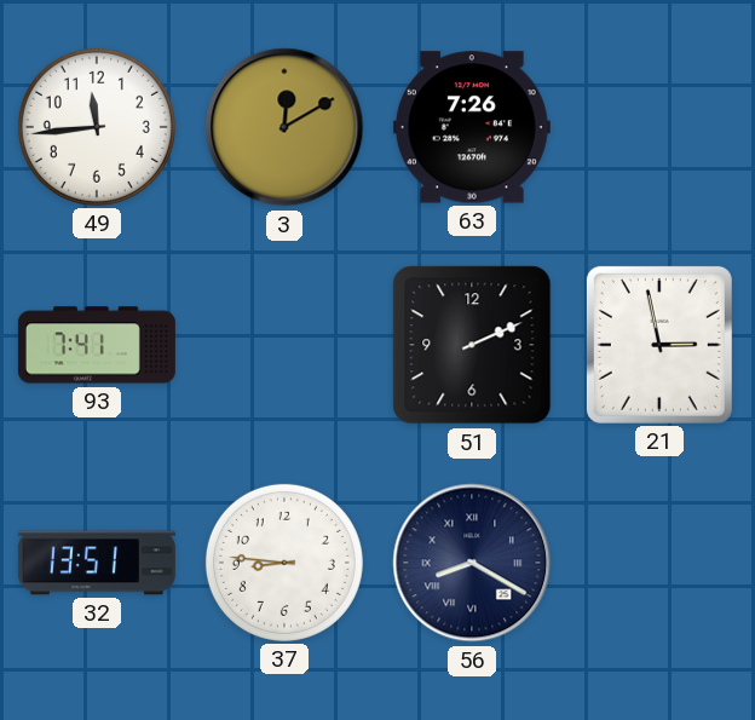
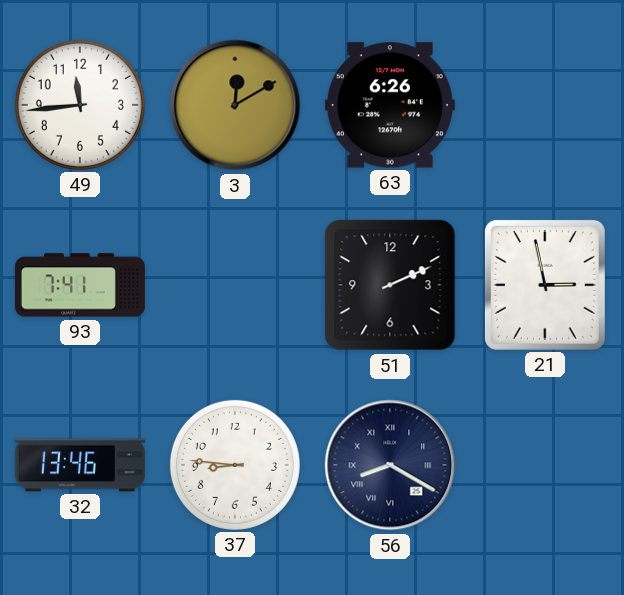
63: 7:26 -> 6:26 (390, 105)
32: 13:51 -> 13:46 (80, 465)
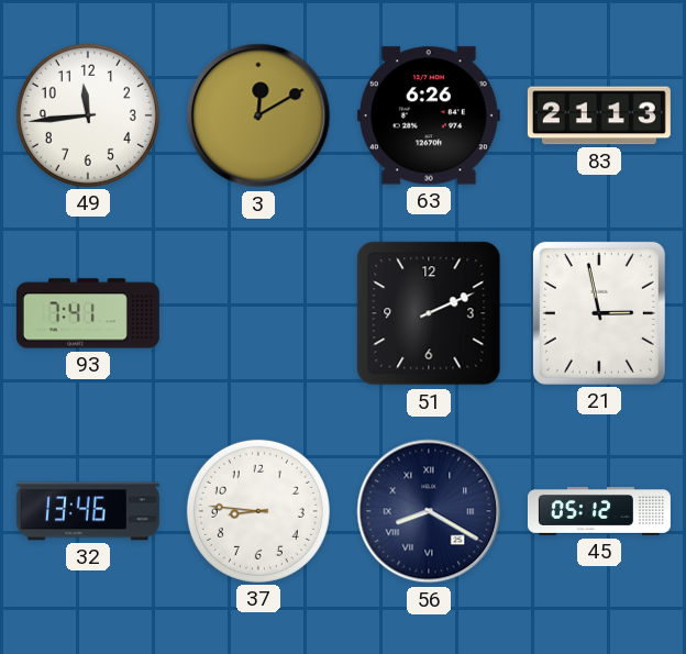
83: none -> 21:13 (599, 115)
45: none -> 05:12 (599, 511)
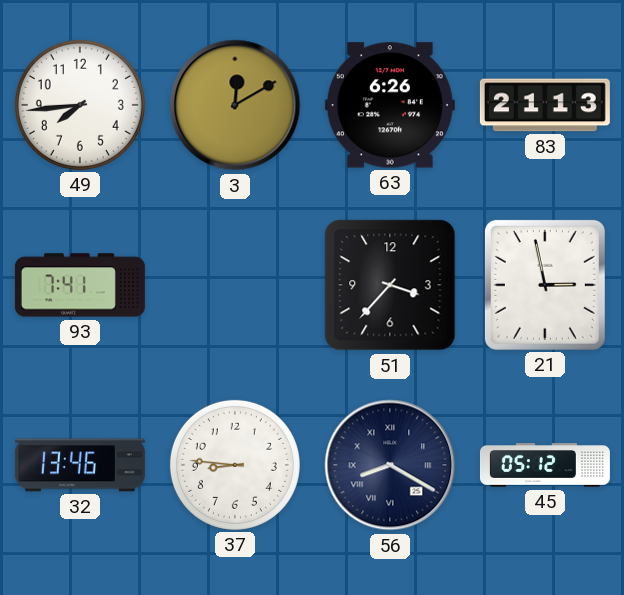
49: 11:44 -> 7:44 (80, 105)
51: 2:11 -> 3:37 (390, 285)
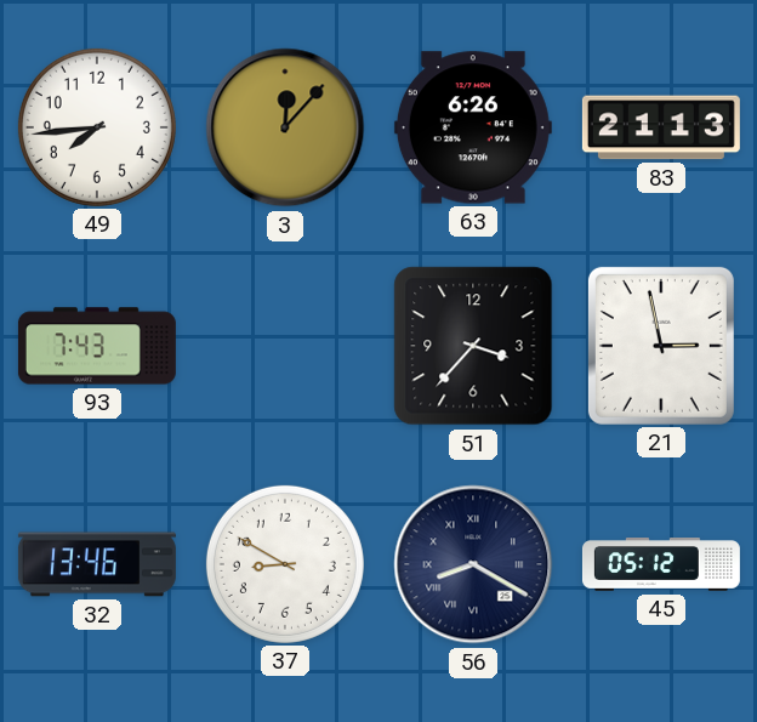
3: 12:10 -> 12:07 (285, 127)
93: 7:41 -> 7:43 (97, 346)
37: 8:46 -> 8:50 (285, 564)
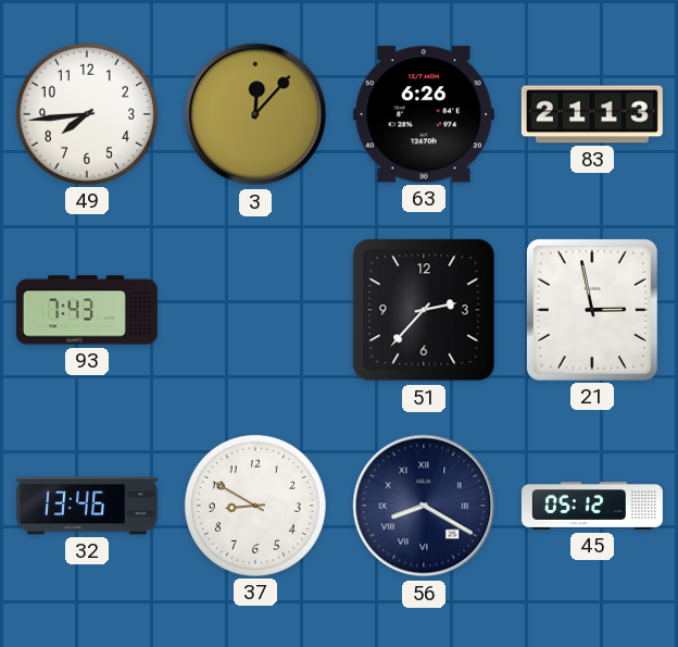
51: 3:37 -> 2:37 (424, 310)
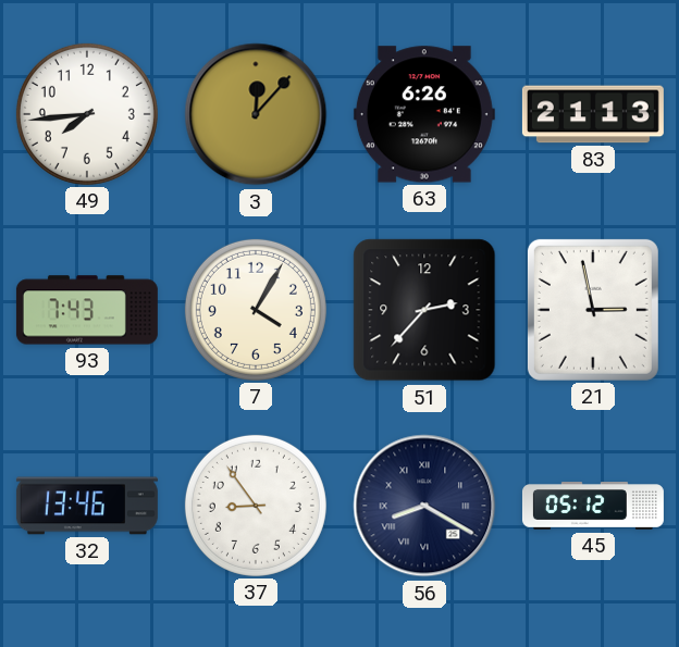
7: none -> 4:05 (256, 310)
37: 8:50 -> 8:54 (256, 506)
